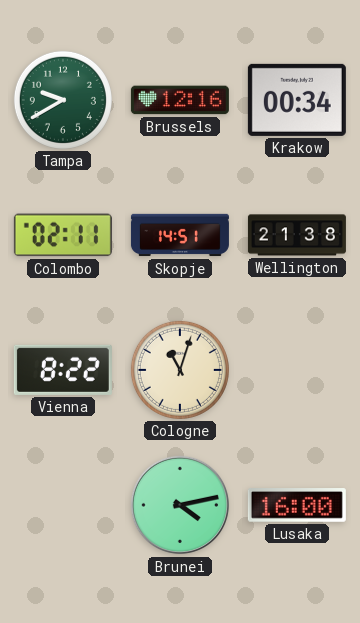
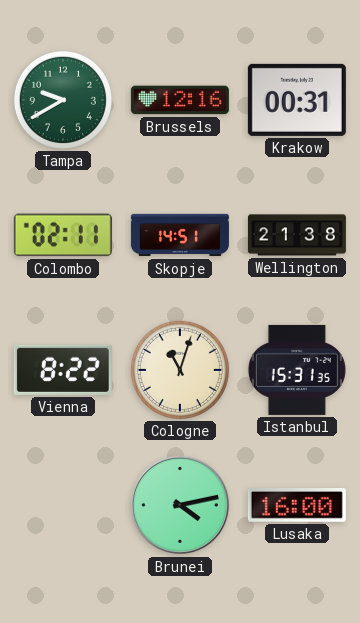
Krakow: 00:34 -> 00:31 (297, 100)
Istanbul: none -> 15:31 (297, 370)
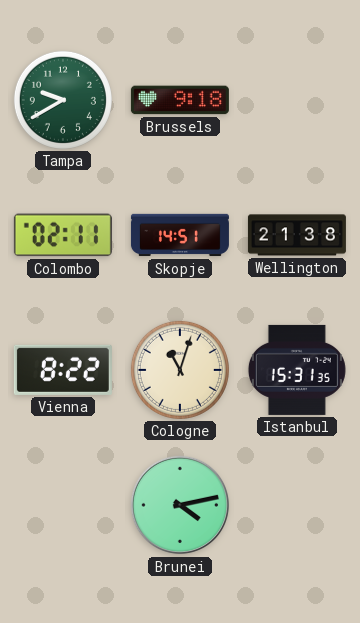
Brussels: 12:16 -> 9:18 (180, 100)
Krakow: 00:31 -> none (297, 100)
Lusaka: 16:00 -> none (297, 506)
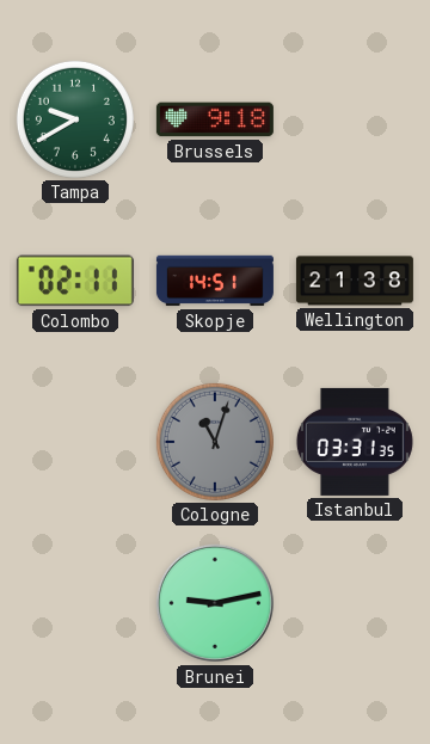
Vienna: 8:22 -> none (63, 370)
Cologne dial: cream -> grey (215, 442)
Istanbul: 15:31 -> 03:31 (355, 442)
Brunei: 4:13 -> 9:13 (215, 603)
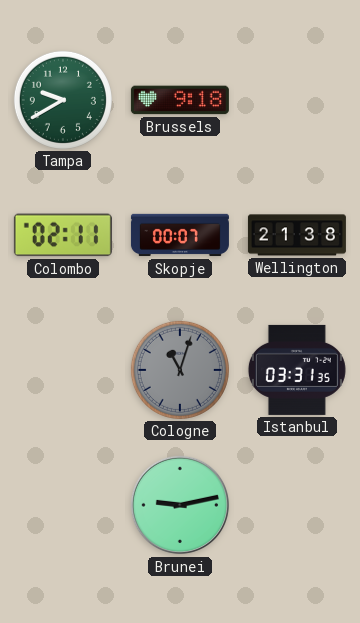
Skopje: 14:51 -> 00:07 (180, 235)
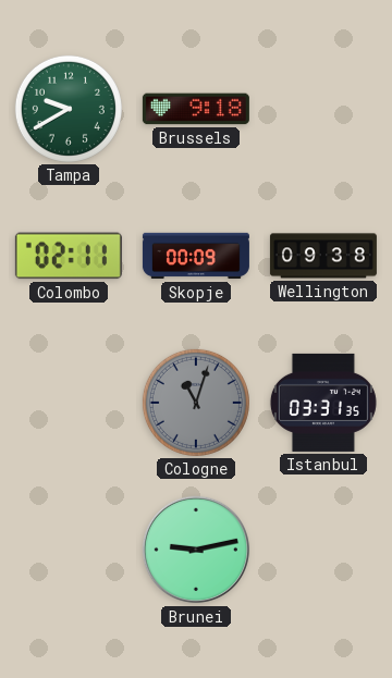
Skopje: 00:07 -> 00:09 (196, 256)
Wellington: 21:38 -> 09:38 (323, 256)
